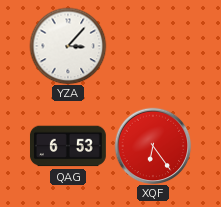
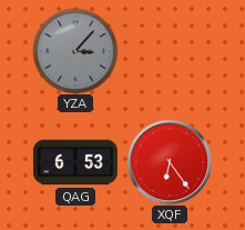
YZA dial: white -> grey (75, 51)
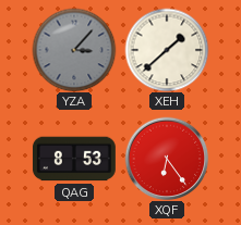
XEH: none -> 1:38 (167, 50)
QAG: 6:53 -> 8:53 (74, 159)
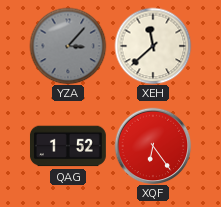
XEH: 1:38 -> 11:38 (153, 46)
QAG: 8:53 -> 1:52 (68, 146)
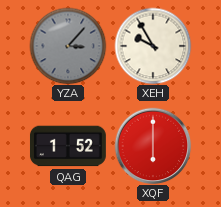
XEH: 11:38 -> 9:55 (153, 46)
XQF: 6:24 -> 6:00 (153, 146)
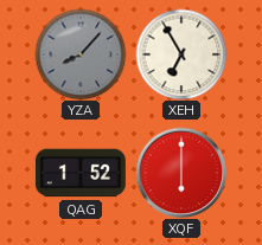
YZA: 3:07 -> 8:07 (81, 54)
XEH: 9:55 -> 6:55 (181, 54)
